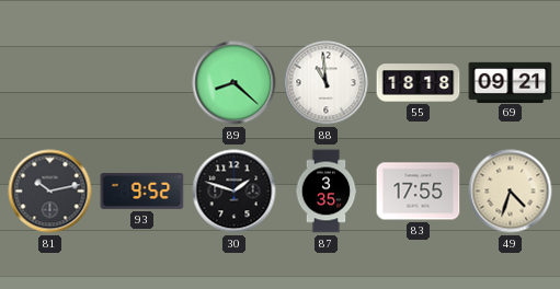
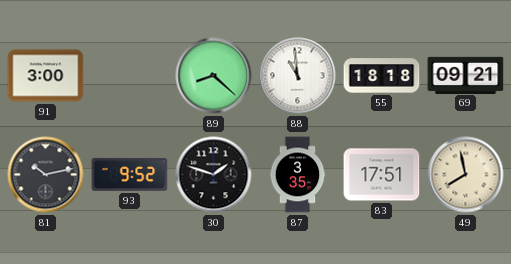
91: none -> 3:00 (46, 76)
83: 17:55 -> 17:51 (382, 175)
49: 4:33 -> 7:58 (466, 175)
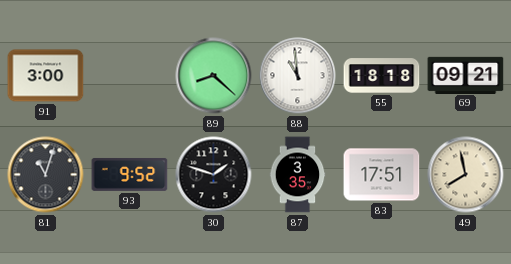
81: 10:13 -> 11:03 (46, 175)
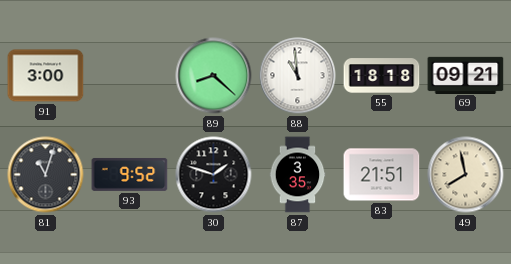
83: 17:51 -> 21:51 (382, 175)
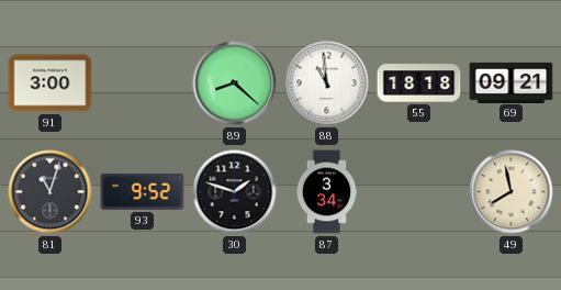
87: 3:35 -> 3:34 (327, 192)
83: 21:51 -> none (382, 175)
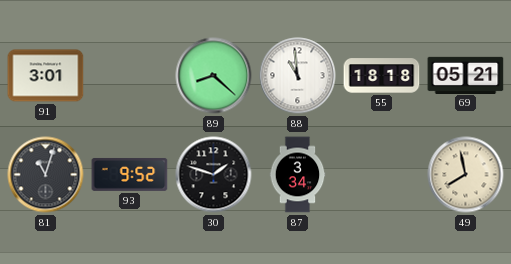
91: 3:00 -> 3:01 (46, 76)
69: 09:21 -> 05:21 (466, 75)
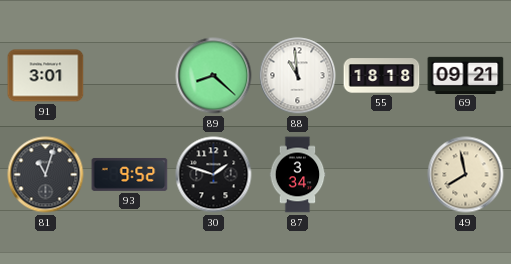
69: 05:21 -> 09:21 (466, 75)
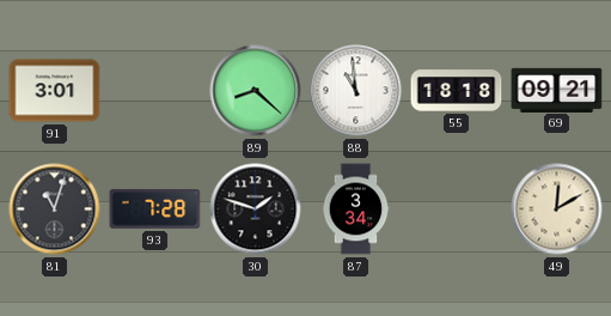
93: 9:52 -> 7:28 (155, 208)
49: 7:58 -> 12:10 (557, 209)
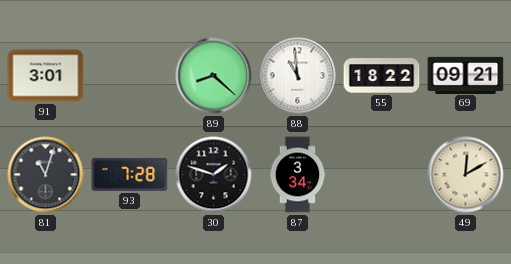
55: 18:18 -> 18:22 (382, 76)
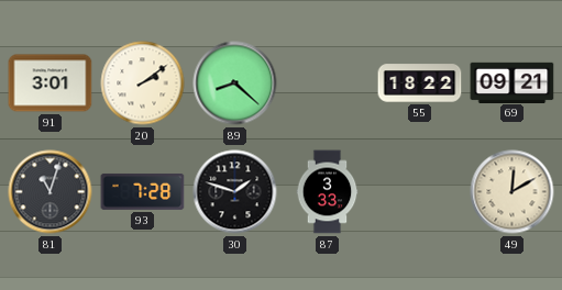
20: none -> 2:09 (143, 83)
88: 10:59 -> none (298, 76)
87: 3:34 -> 3:33 (328, 192)
